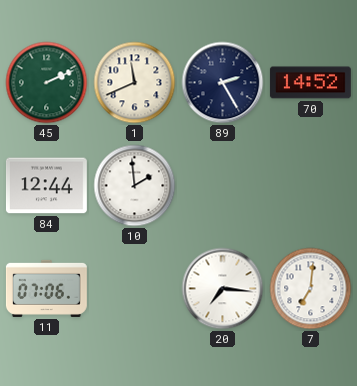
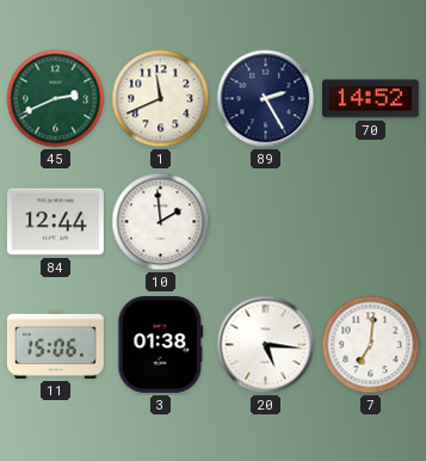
45: 2:11 -> 2:41 (56, 99)
11: 07:06 -> 15:06 (55, 344)
3: none -> 01:38 (161, 344)
20: 7:16 -> 5:16 (266, 345)
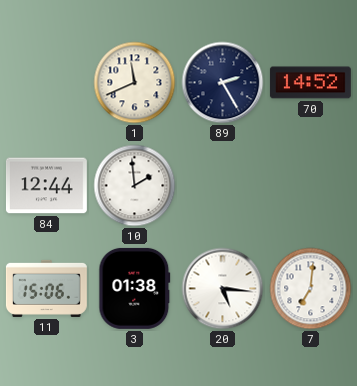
45: 2:41 -> none (56, 99)
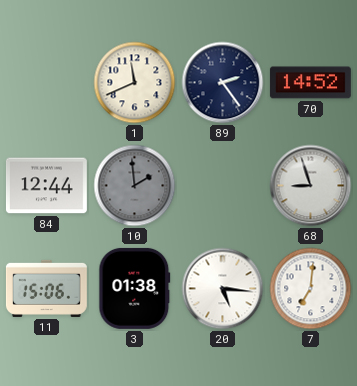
89: 2:25 -> 2:24 (223, 83)
10 dial: white -> grey (135, 186)
68: none -> 8:57 (311, 186)
